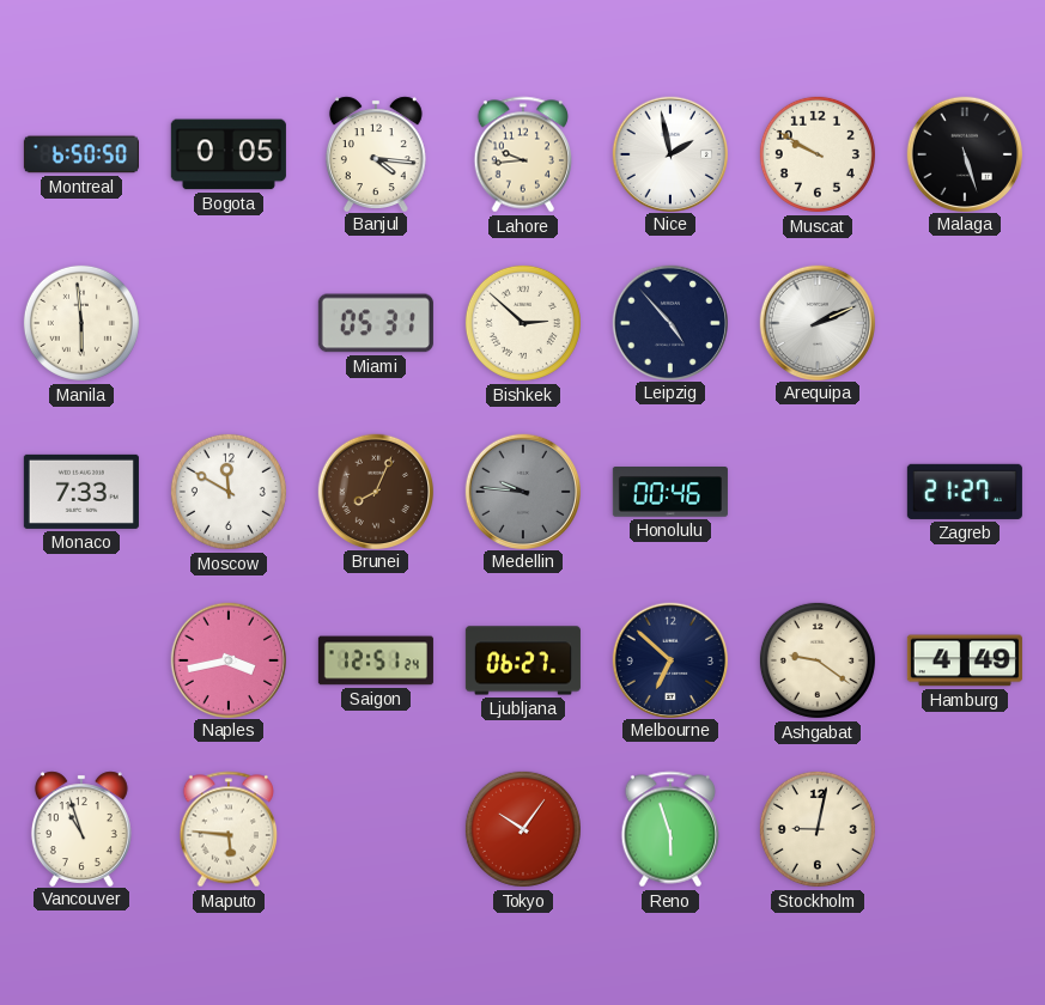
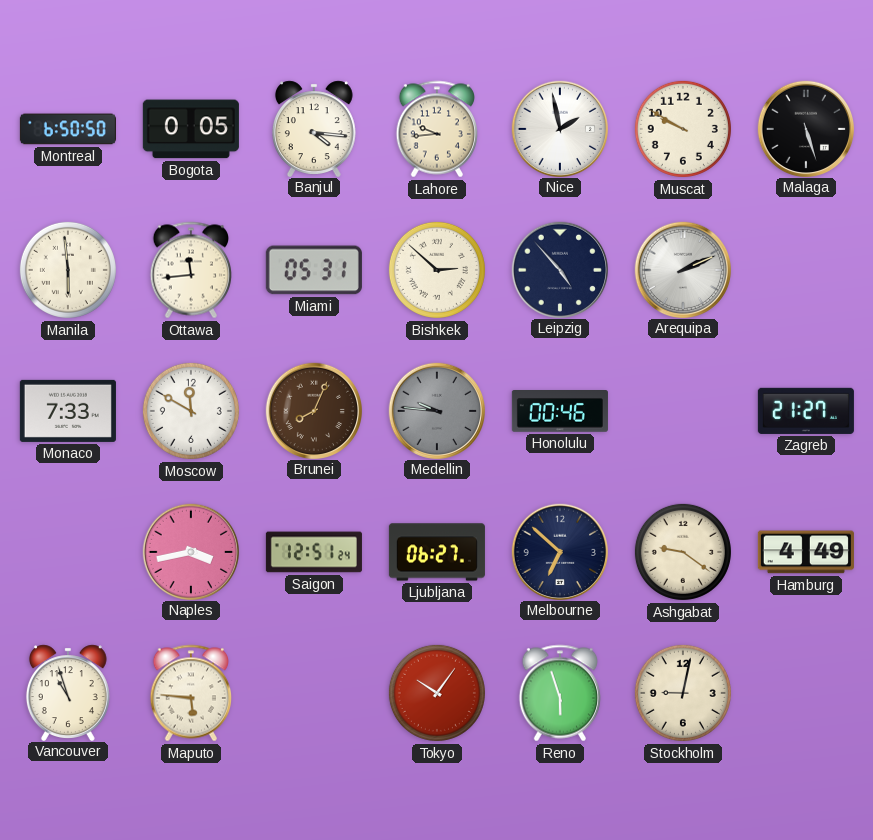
Ottawa: none -> 11:44 (190, 270)
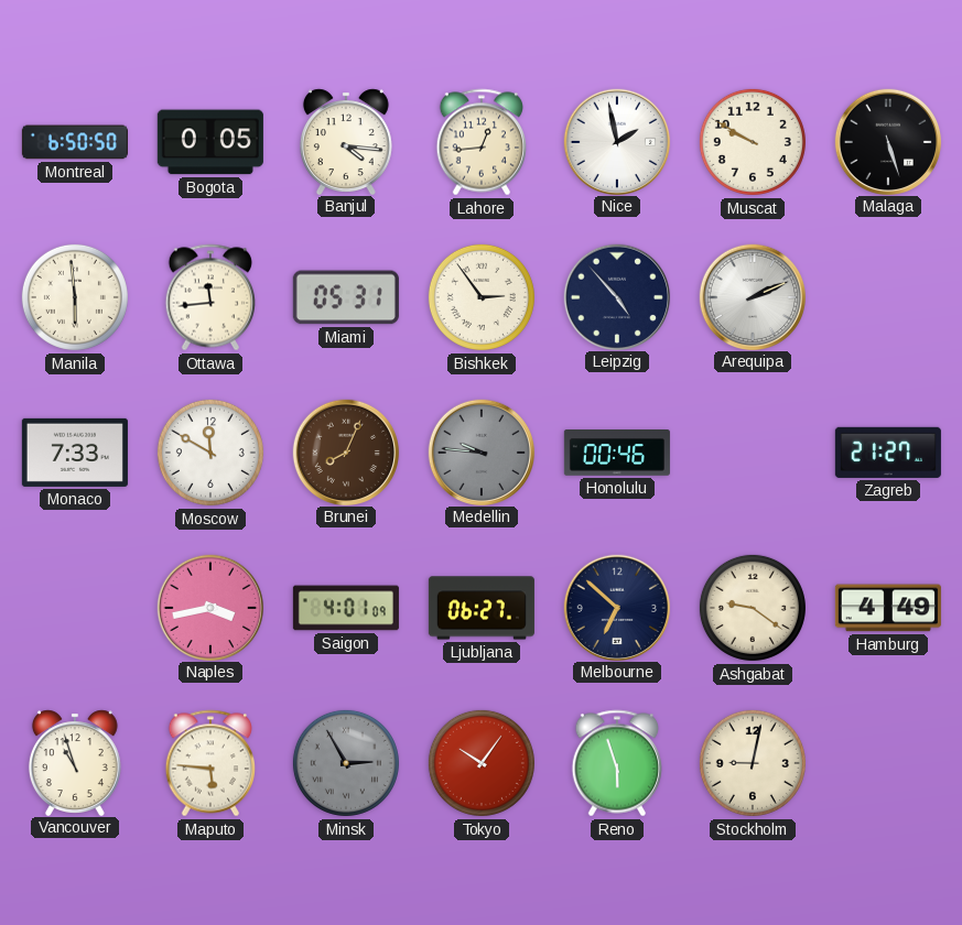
Lahore: 9:44 -> 12:44 (480, 142)
Bishkek: 2:52 -> 2:54 (482, 297)
Saigon: 12:51 -> 4:01 (346, 608)
Minsk: none -> 2:55 (346, 763)
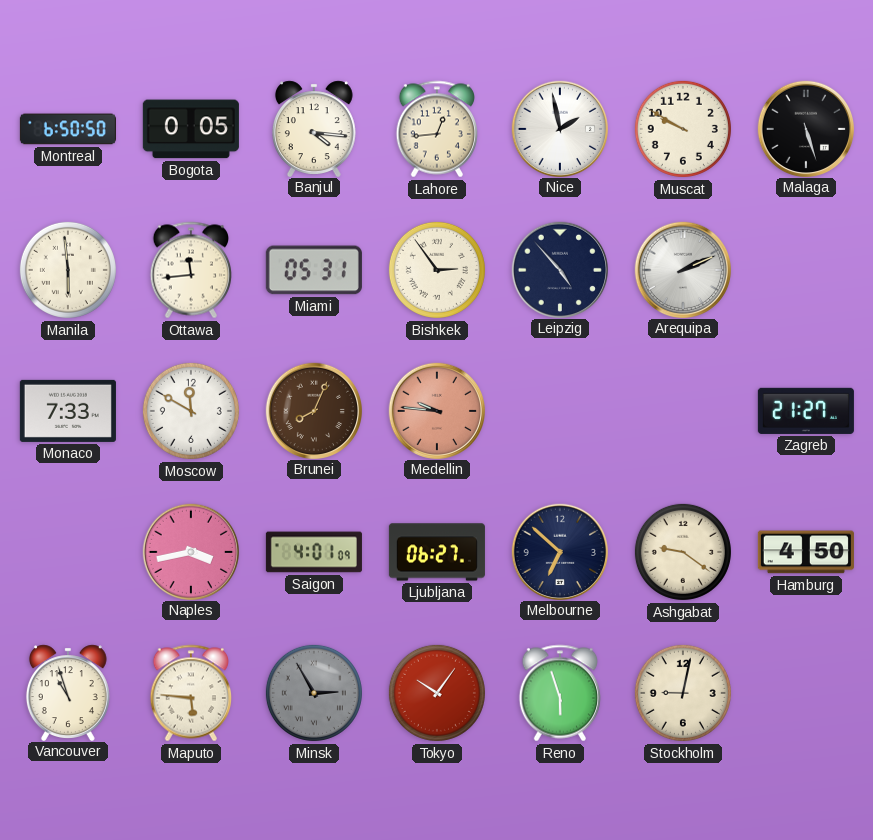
Medellin dial: grey -> salmon (436, 410)
Honolulu: 00:46 -> none (617, 453)
Hamburg: 4:49 -> 4:50 (806, 552)
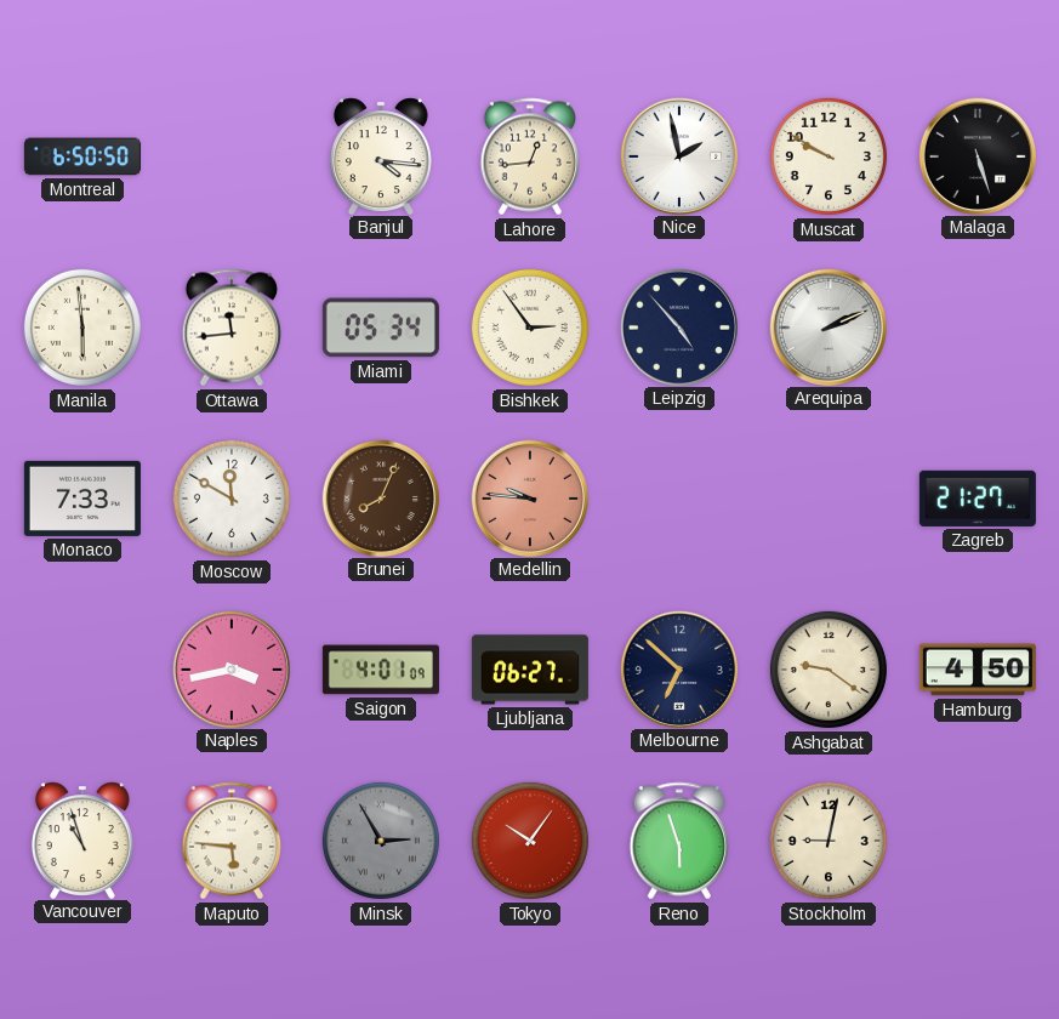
Bogota: 0:05 -> none (191, 129)
Miami: 05:31 -> 05:34 (381, 328)
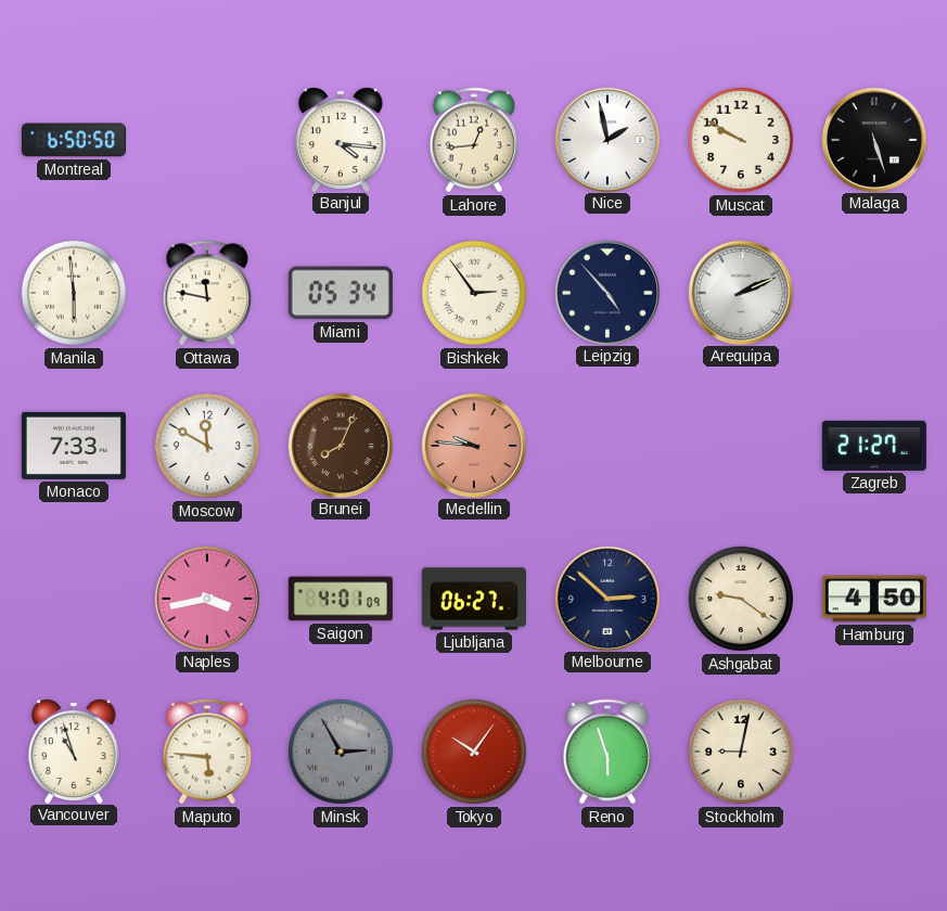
Ottawa: 11:44 -> 11:47 (206, 293)
Melbourne: 6:52 -> 2:52 (606, 598)
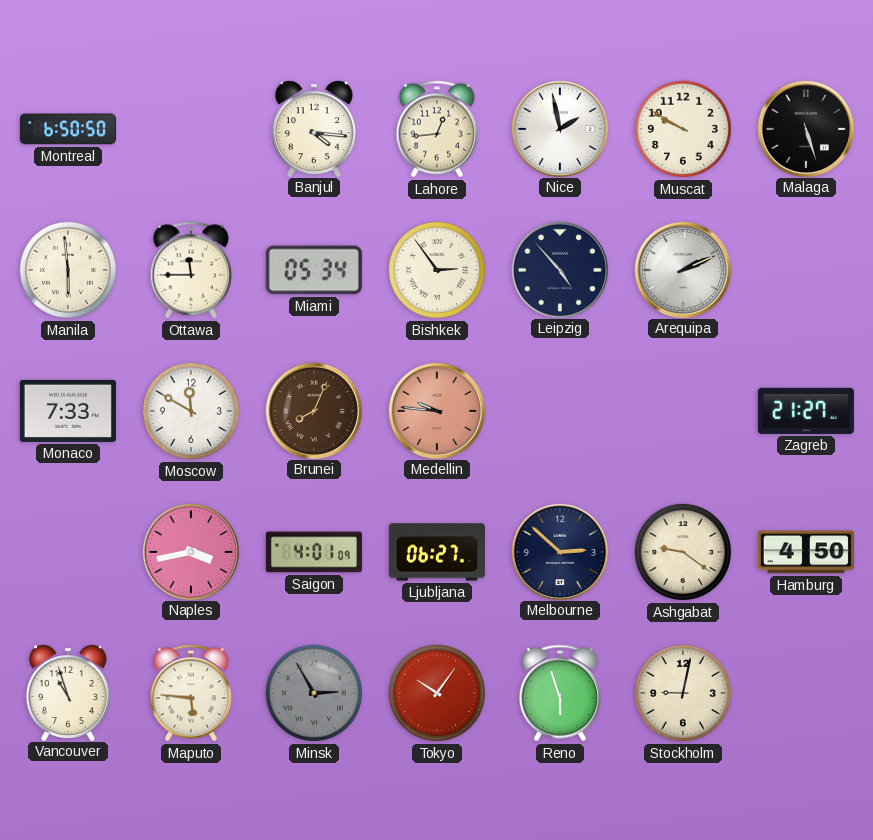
Ottawa: 11:47 -> 11:45 (190, 270)
